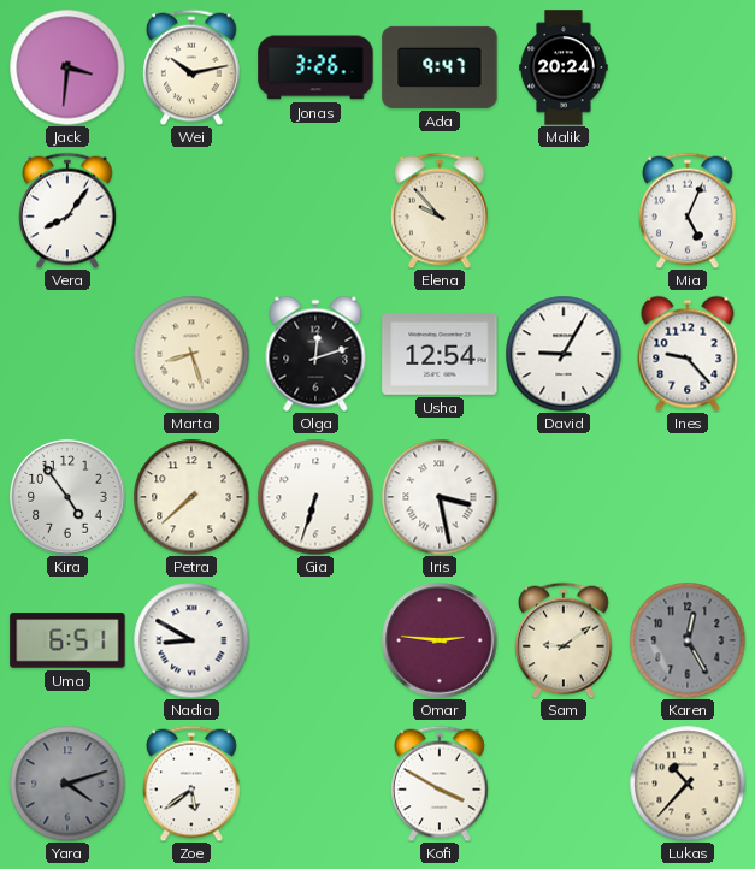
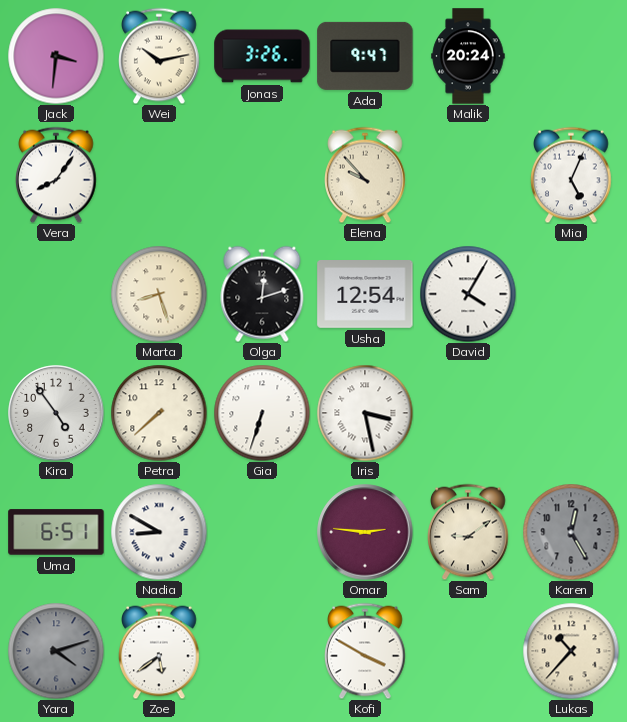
David: 9:05 -> 4:05 (468, 294)
Ines: 9:23 -> none (688, 354)
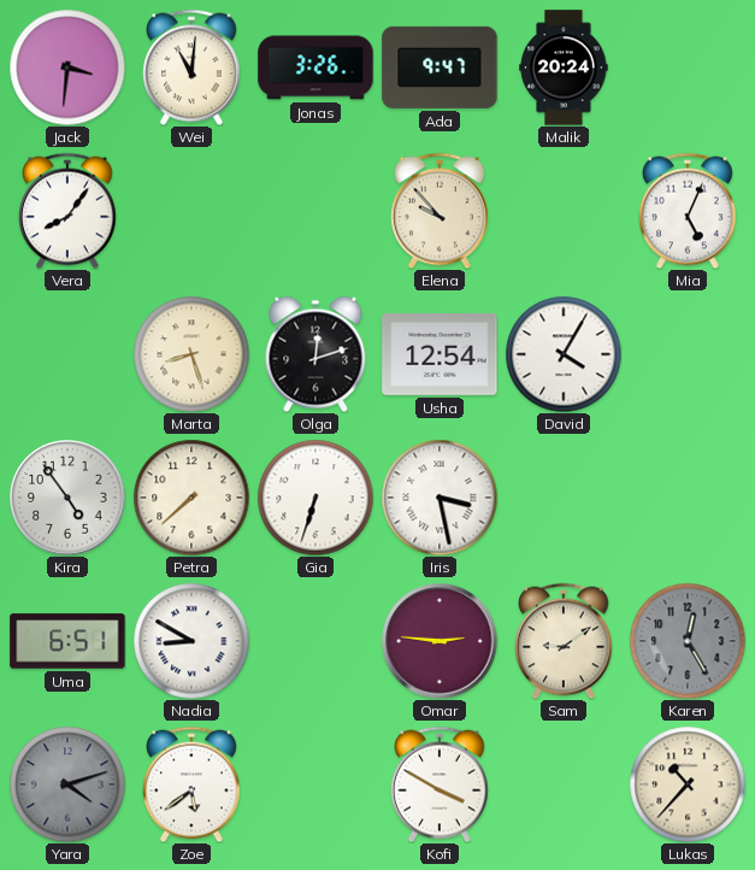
Wei: 10:13 -> 11:01 (193, 67)
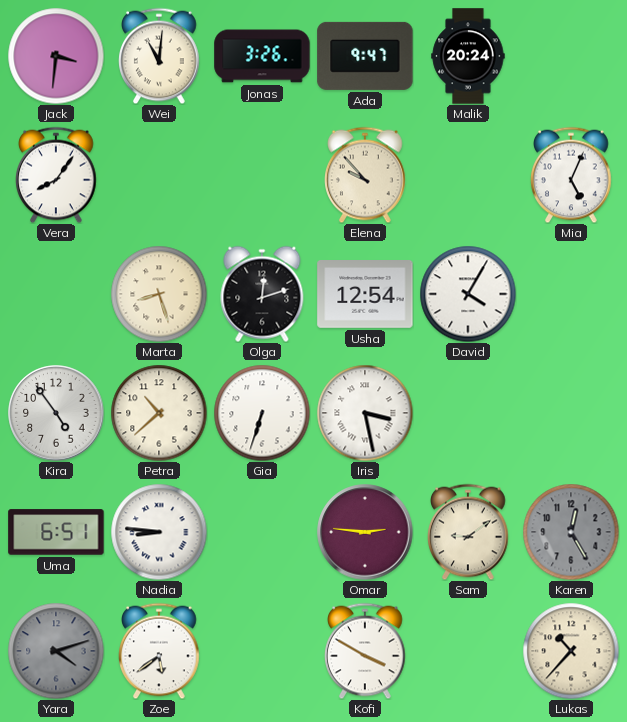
Petra: 7:38 -> 10:38 (159, 413)
Nadia: 8:50 -> 8:46 (159, 532)
